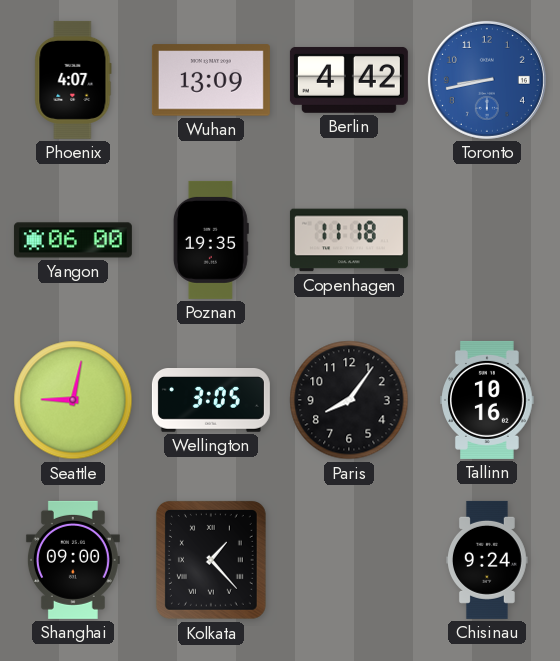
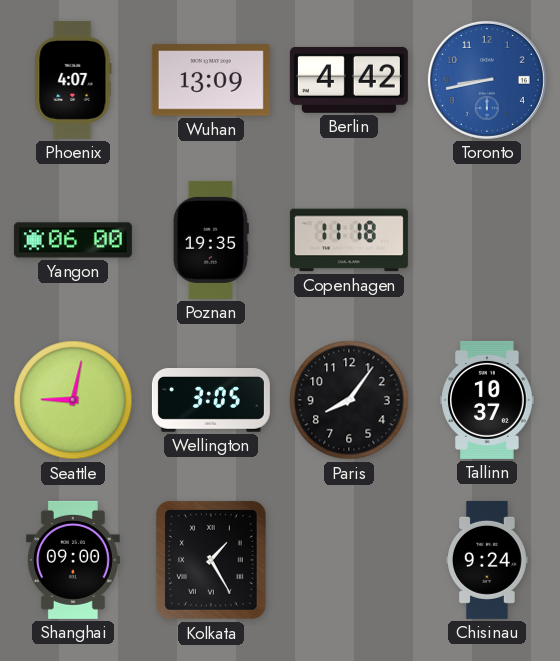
Tallinn: 10:16 -> 10:37 (487, 400)
Kolkata: 1:23 -> 1:25 (211, 560)
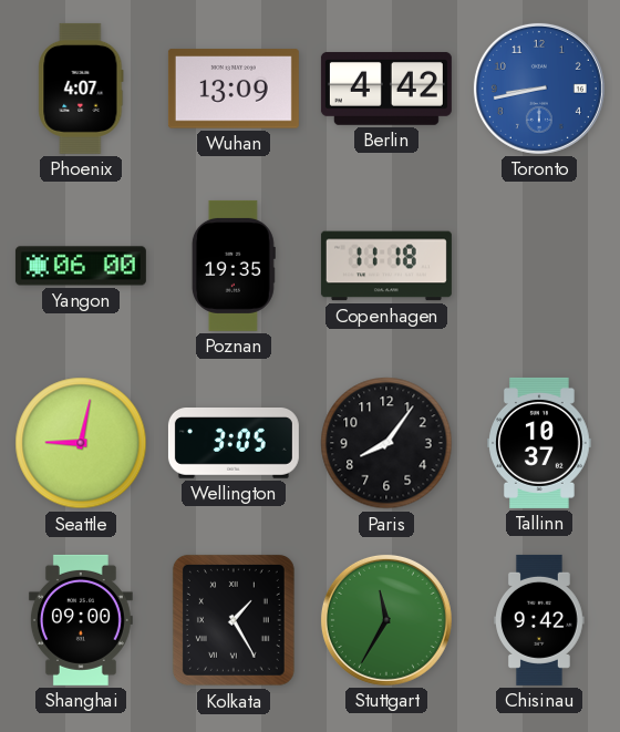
Stuttgart: none -> 11:35 (386, 620)
Chisinau: 9:24 -> 9:42 (540, 620)
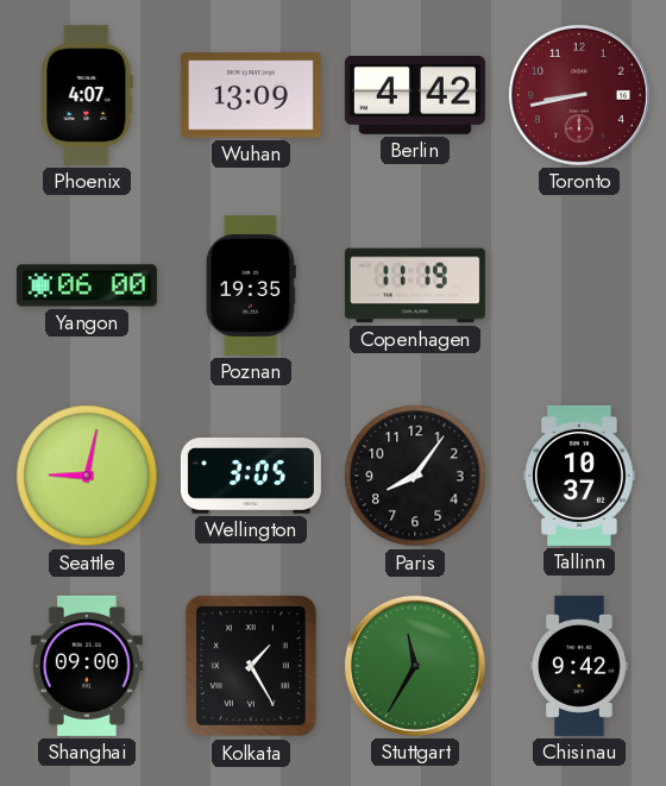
Toronto dial: blue -> burgundy (579, 95)
Copenhagen: 11:18 -> 11:19 (415, 285)
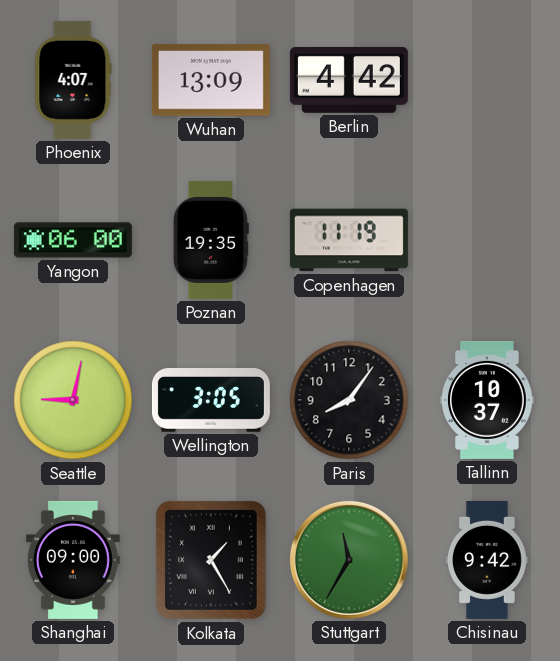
Toronto: 8:43 -> none (579, 95)
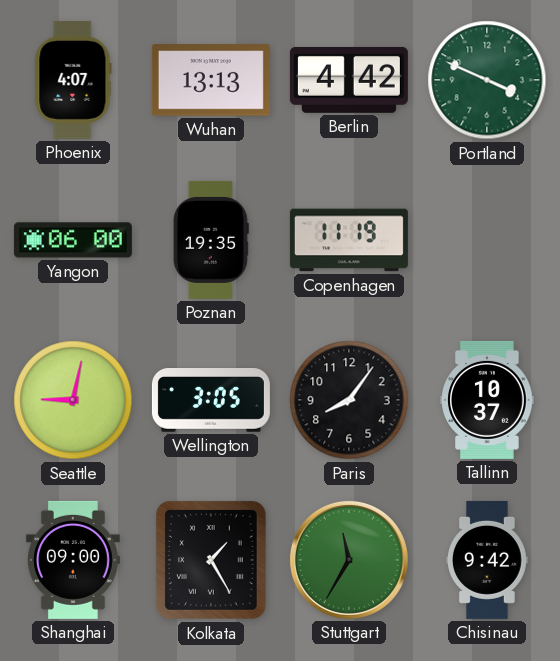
Wuhan: 13:09 -> 13:13 (211, 80)
Portland: none -> 3:49 (487, 80)
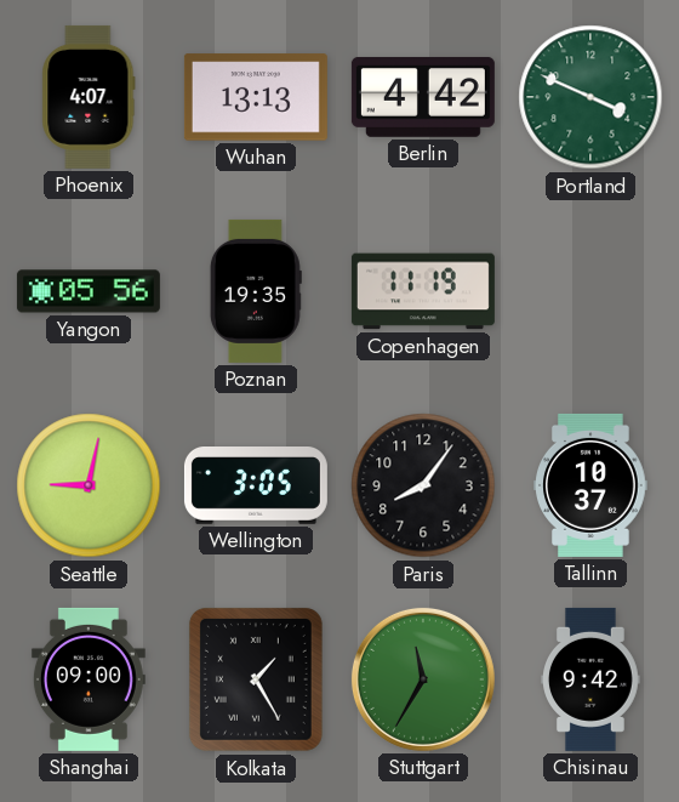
Yangon: 06:00 -> 05:56 (89, 291)
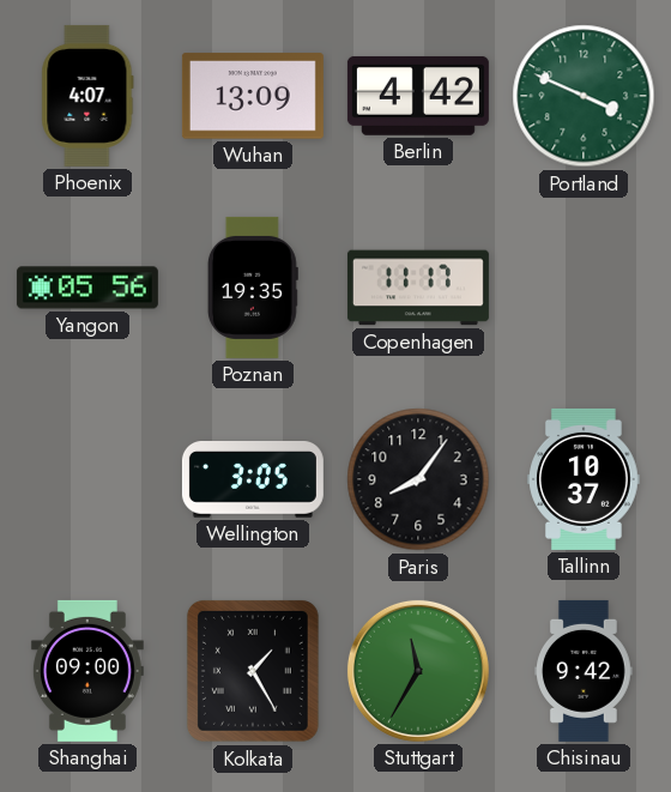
Wuhan: 13:13 -> 13:09 (253, 96)
Copenhagen: 11:19 -> 11:17 (418, 288)
Seattle: 9:02 -> none (89, 485)
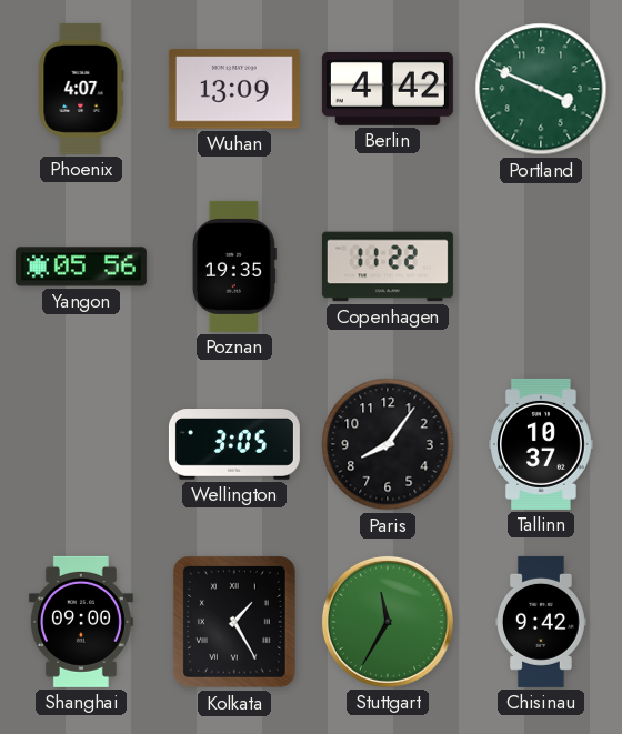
Copenhagen: 11:17 -> 11:22 (388, 267)
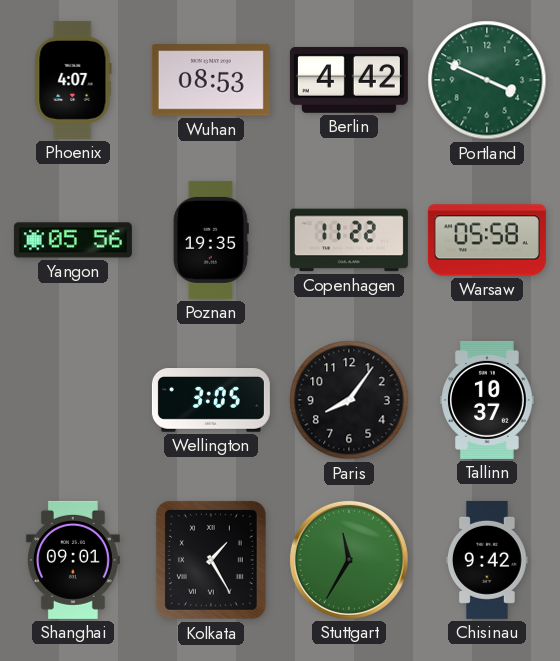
Wuhan: 13:09 -> 08:53 (211, 80)
Warsaw: none -> 05:58 (487, 240)
Shanghai: 09:00 -> 09:01 (73, 560)
